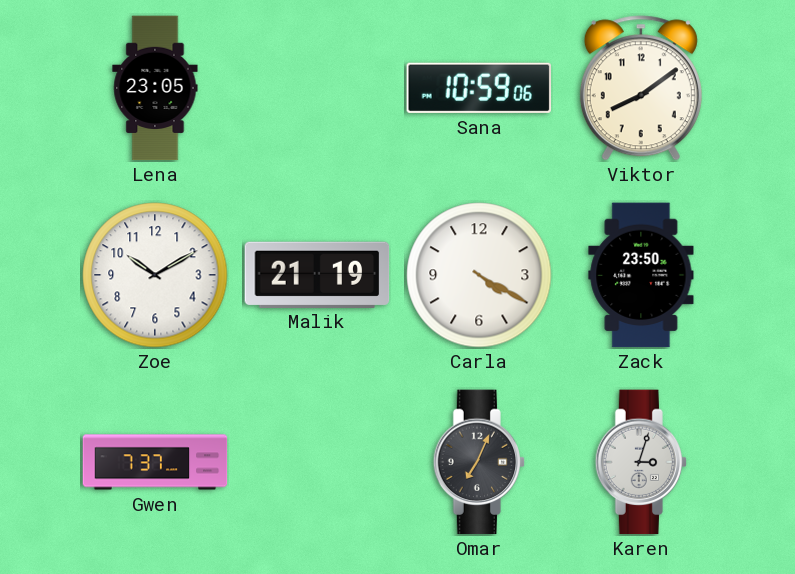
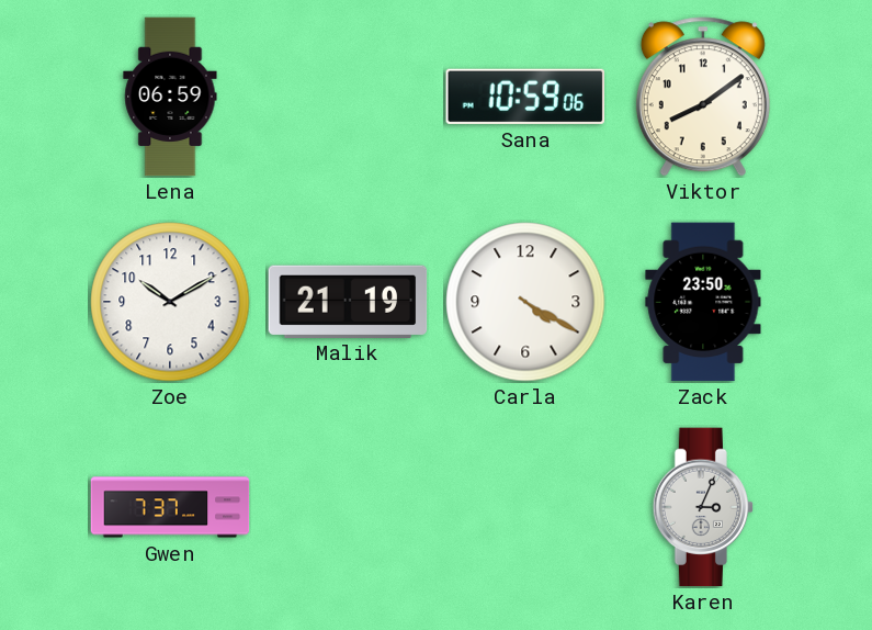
Lena: 23:05 -> 06:59 (170, 97)
Omar: 7:04 -> none (479, 462)
Karen: 3:03 -> 3:04 (703, 507)
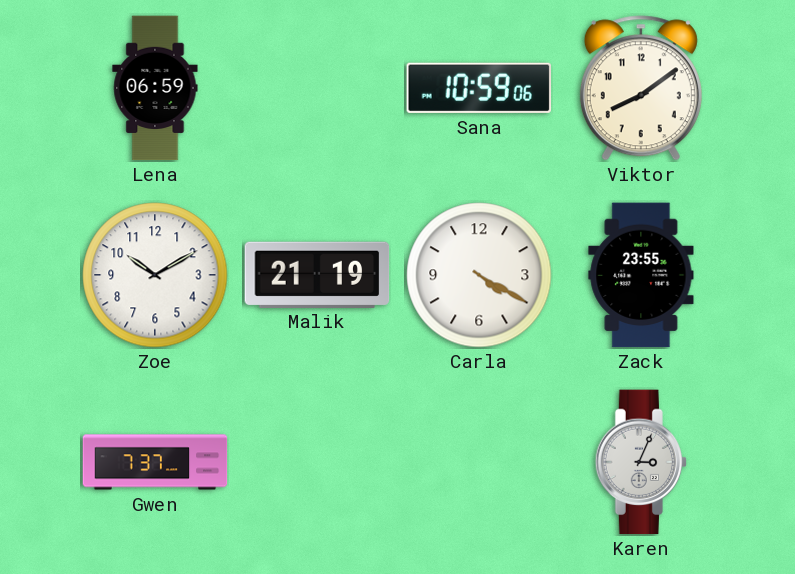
Zack: 23:50 -> 23:55 (641, 275)
